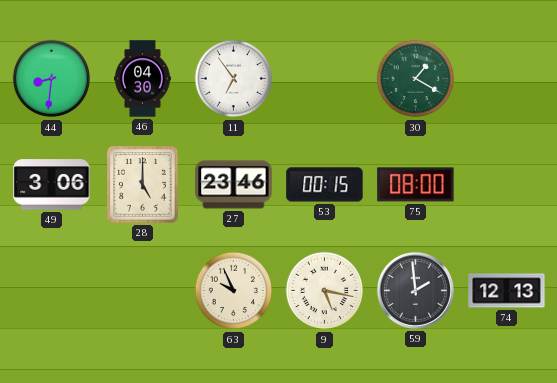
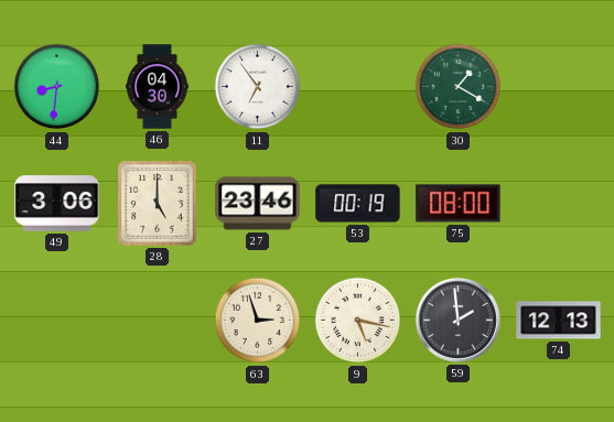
53: 00:15 -> 00:19 (358, 204)
63: 9:56 -> 2:57 (258, 321)
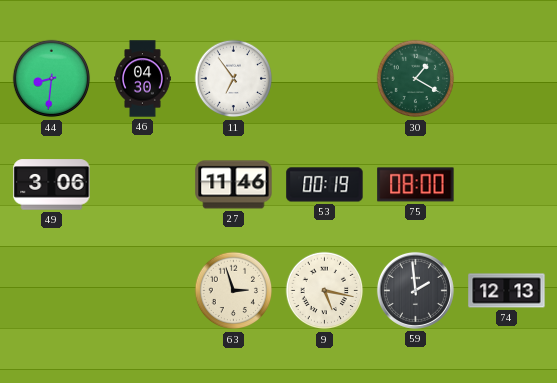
28: 5:00 -> none (158, 204)
27: 23:46 -> 11:46 (234, 185)
